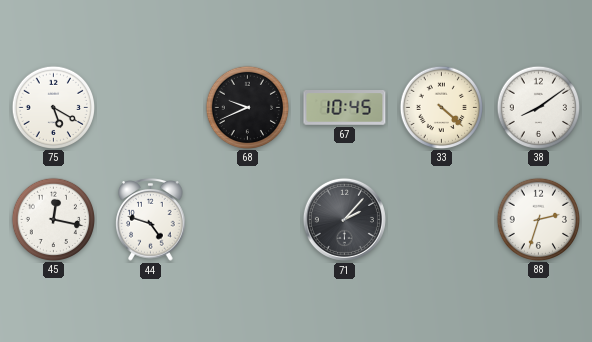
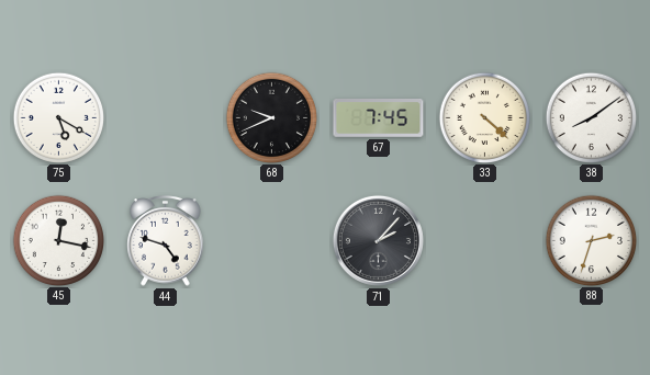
67: 10:45 -> 7:45 (379, 118)
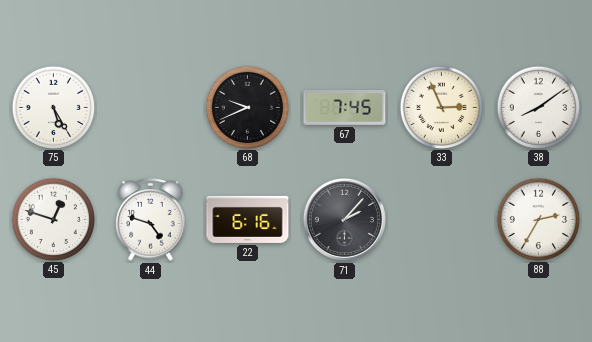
75: 5:20 -> 5:25 (53, 107)
33: 4:22 -> 2:56 (441, 107)
45: 12:17 -> 12:48 (53, 219)
22: none -> 6:16 (248, 219)
88: 2:33 -> 2:35 (538, 219)
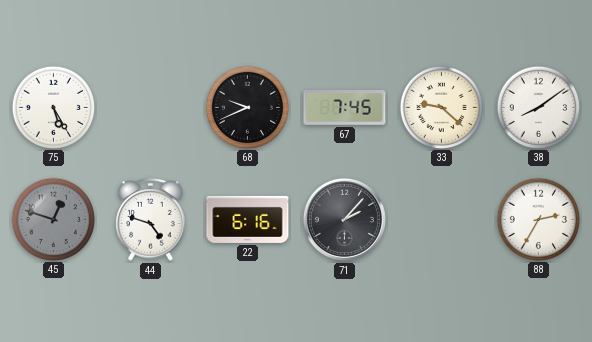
33: 2:56 -> 9:22 (441, 107)
45 dial: white -> grey (53, 219)
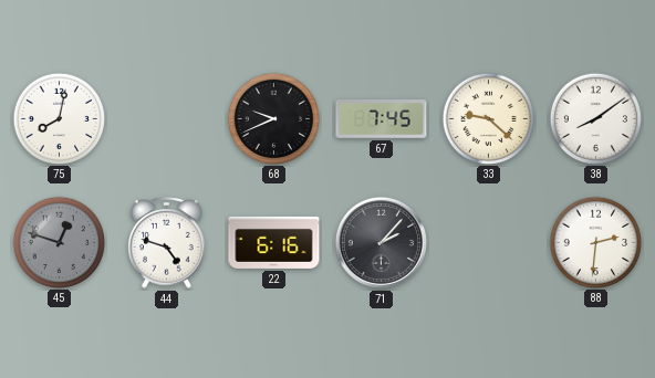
75: 5:25 -> 8:02 (59, 118)
88: 2:35 -> 2:31 (595, 242)
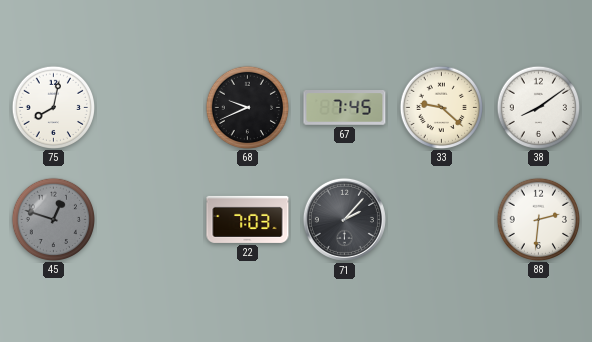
44: 4:48 -> none (167, 243)
22: 6:16 -> 7:03 (248, 219)
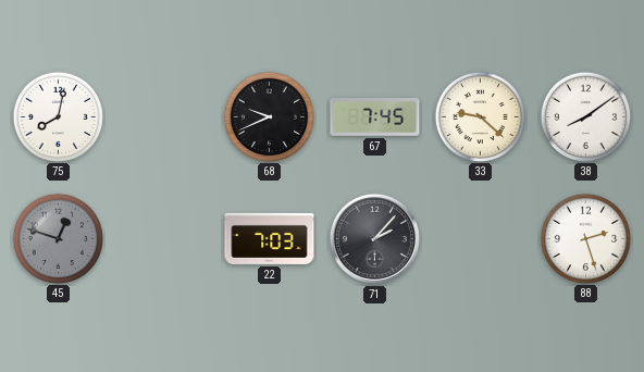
88: 2:31 -> 2:27 (585, 238)
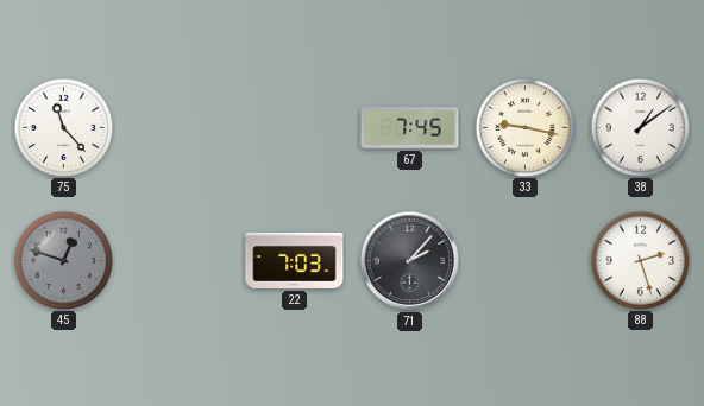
75: 8:02 -> 11:23 (63, 127)
68: 9:41 -> none (269, 116)
33: 9:22 -> 9:17 (524, 127)
38: 8:09 -> 1:09 (640, 127)
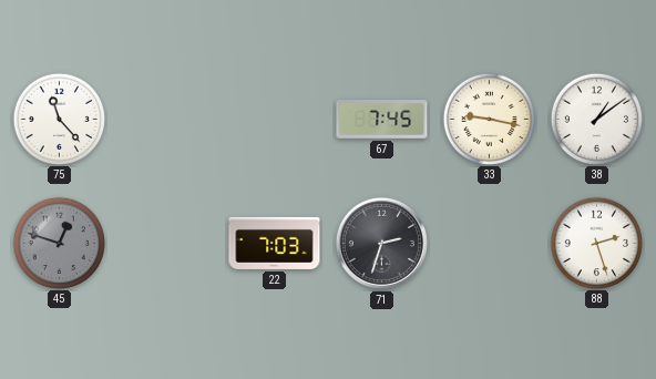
71: 2:07 -> 2:33 (381, 243)
